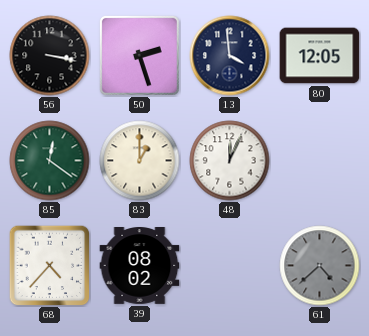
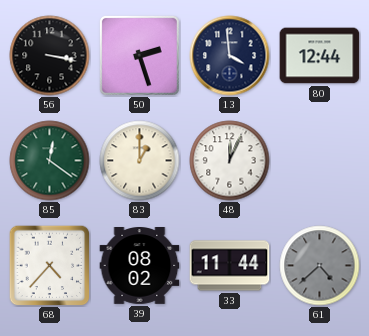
80: 12:05 -> 12:44 (320, 56)
33: none -> 11:44 (230, 266)
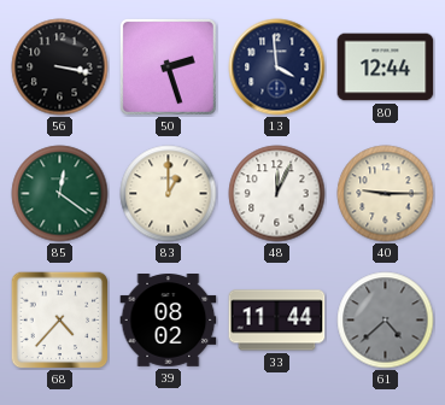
40: none -> 9:15 (386, 194)
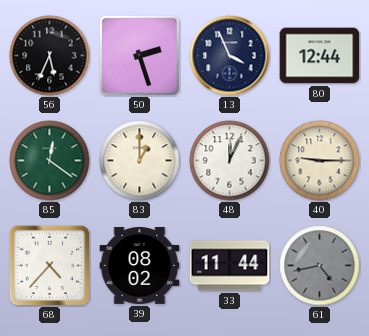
56: 3:17 -> 5:34 (50, 56)
13: 3:59 -> 3:56 (230, 56)
61: 4:38 -> 4:43 (320, 266)
